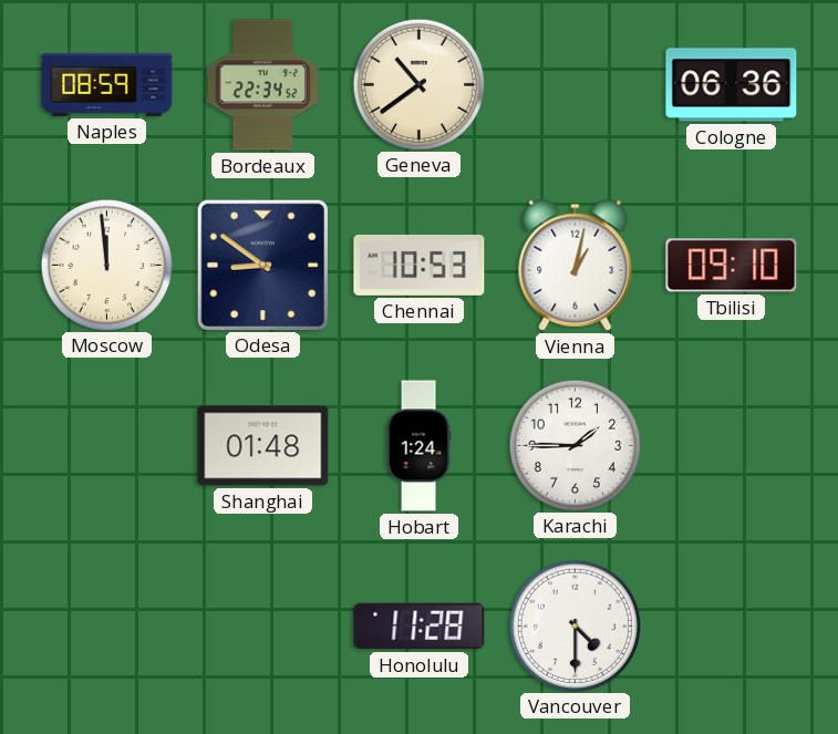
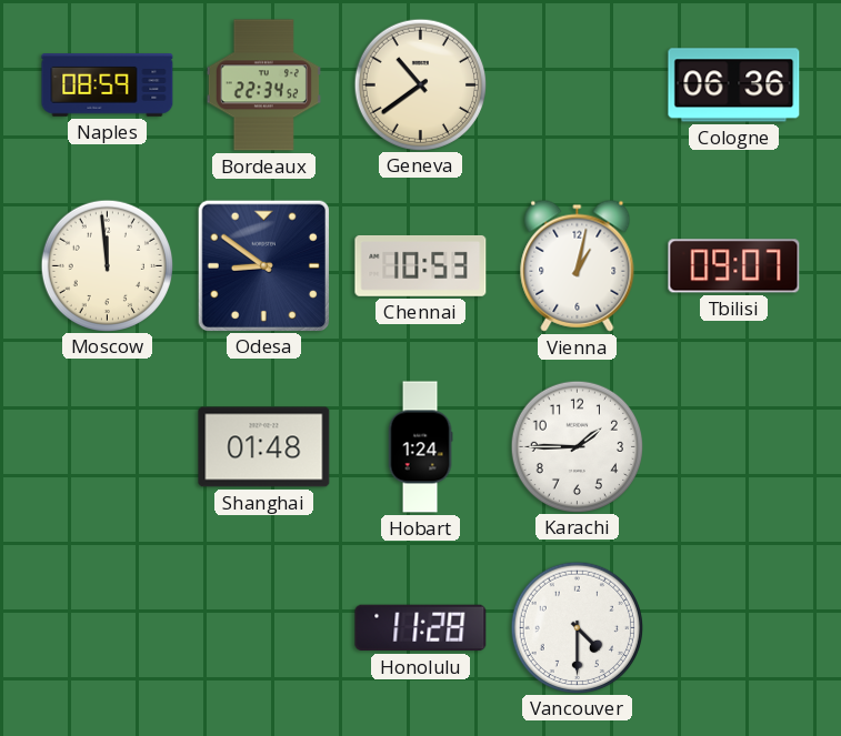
Tbilisi: 09:10 -> 09:07 (734, 266)
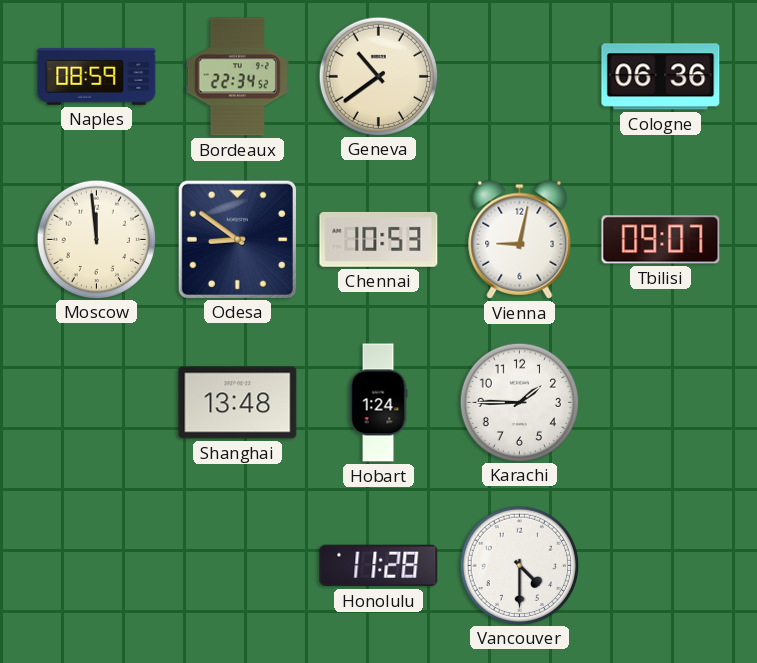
Vienna: 1:02 -> 9:02 (520, 239)
Shanghai: 01:48 -> 13:48 (238, 403)
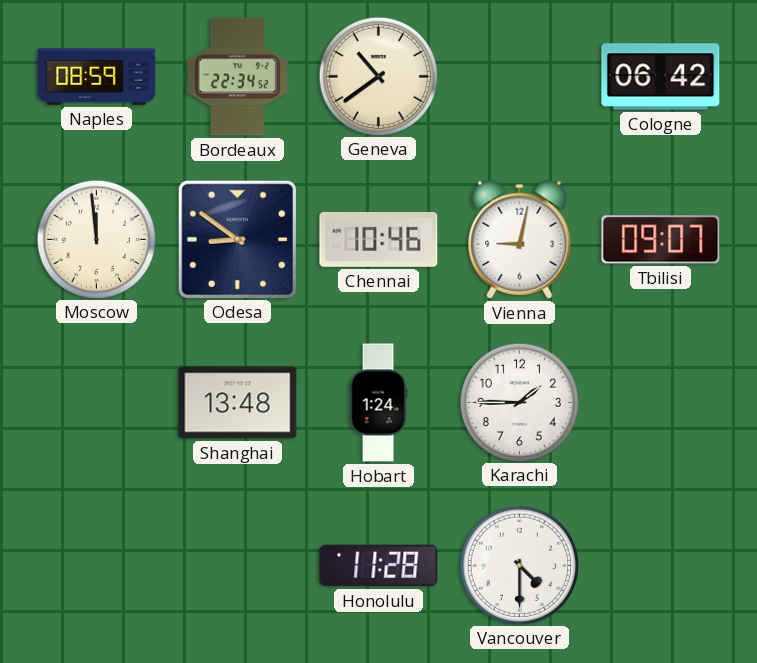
Cologne: 06:36 -> 06:42 (661, 77)
Chennai: 10:53 -> 10:46 (379, 239)
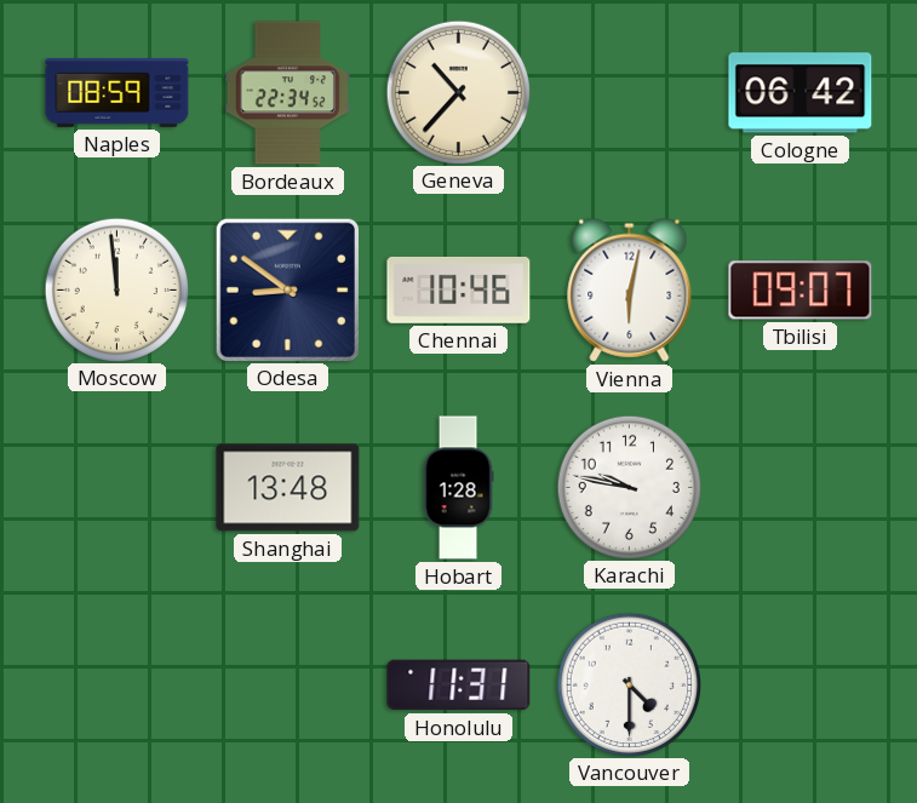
Geneva: 10:39 -> 10:37 (458, 92)
Vienna: 9:02 -> 6:02 (630, 289)
Hobart: 1:24 -> 1:28 (458, 488)
Karachi: 1:45 -> 9:47 (629, 487)
Honolulu: 11:28 -> 11:31 (459, 686)
